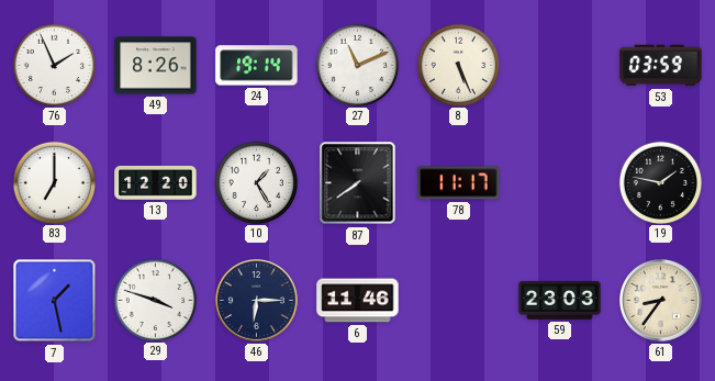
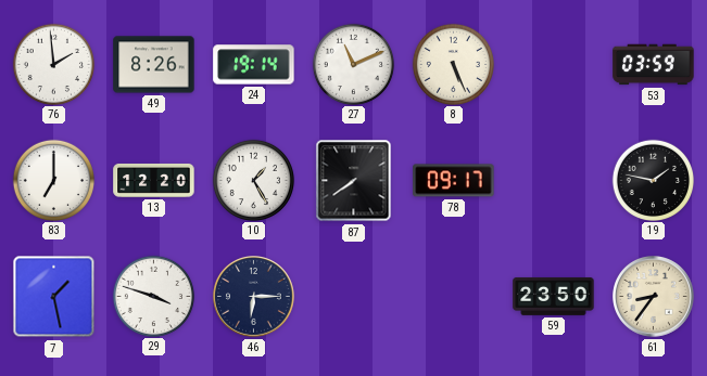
76: 1:56 -> 1:59 (53, 64)
78: 11:17 -> 09:17 (454, 181)
6: 11:46 -> none (358, 301)
59: 23:03 -> 23:50 (554, 296)
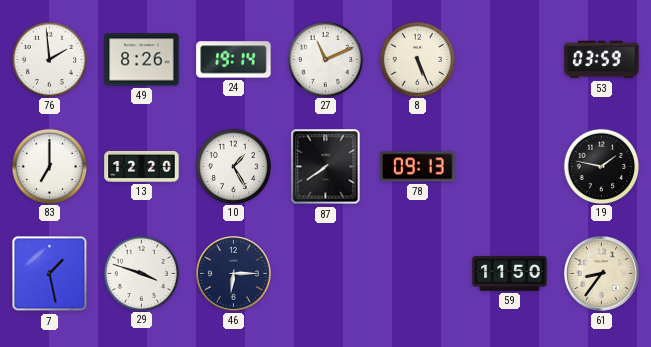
78: 09:17 -> 09:13 (418, 167)
59: 23:50 -> 11:50 (510, 273)
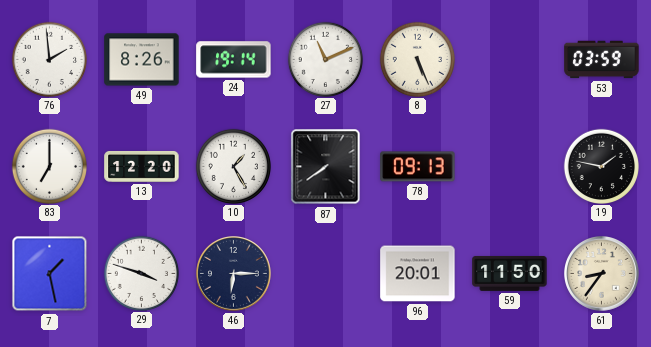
96: none -> 20:01 (418, 274)
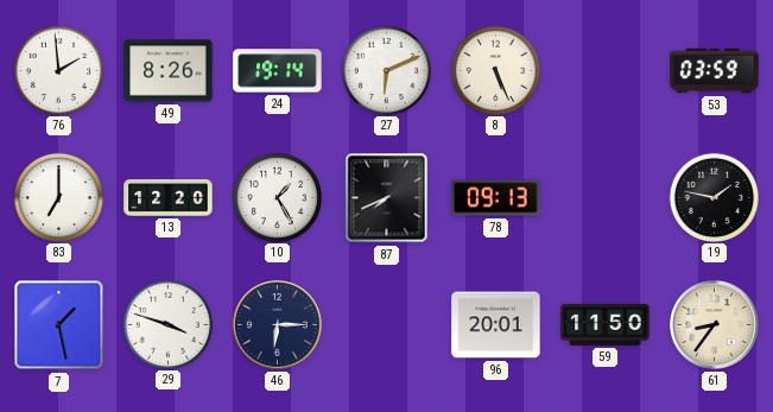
27: 11:11 -> 6:11 (386, 70)
87: 7:39 -> 7:41 (387, 198)
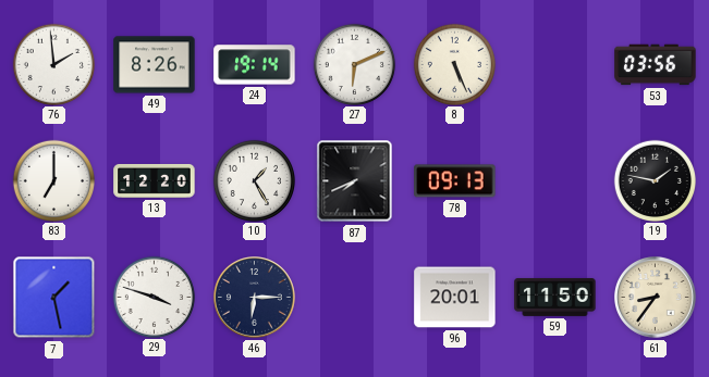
53: 03:59 -> 03:56 (656, 65)
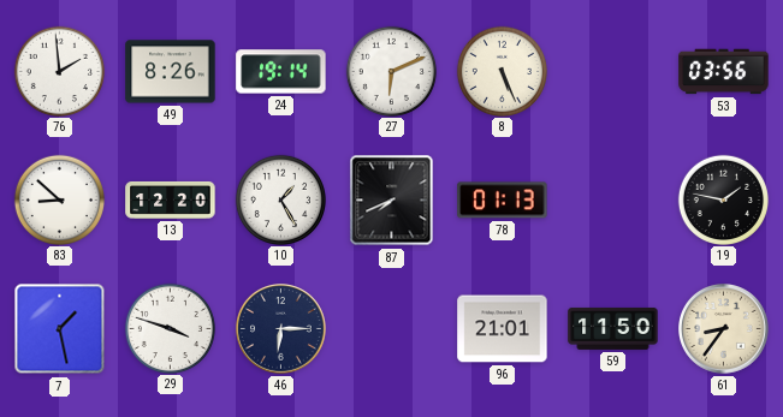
83: 7:00 -> 8:52 (59, 199)
78: 09:13 -> 01:13 (503, 201)
96: 20:01 -> 21:01 (503, 329)
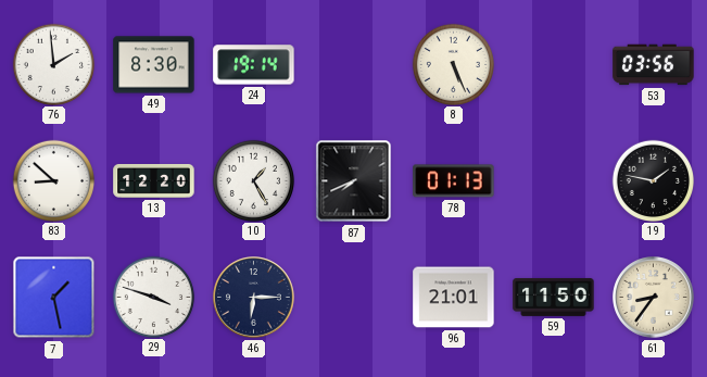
49: 8:26 -> 8:30 (154, 65)
27: 6:11 -> none (391, 71)
